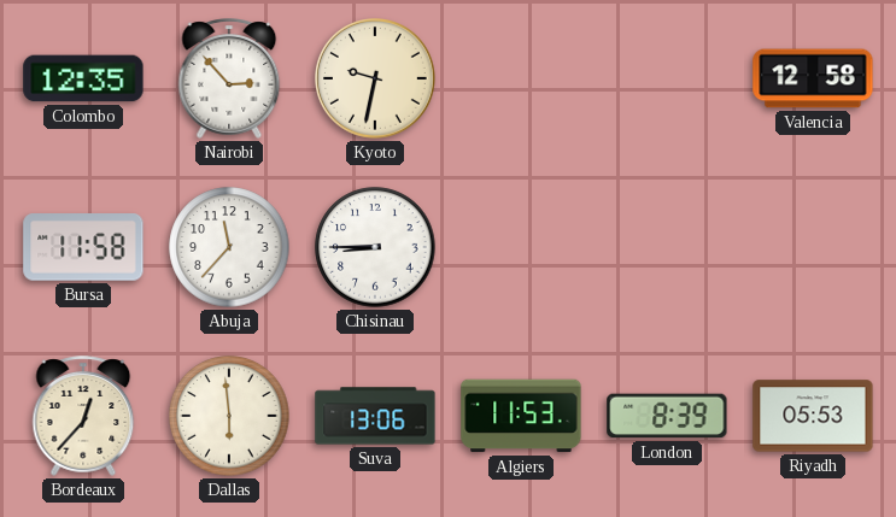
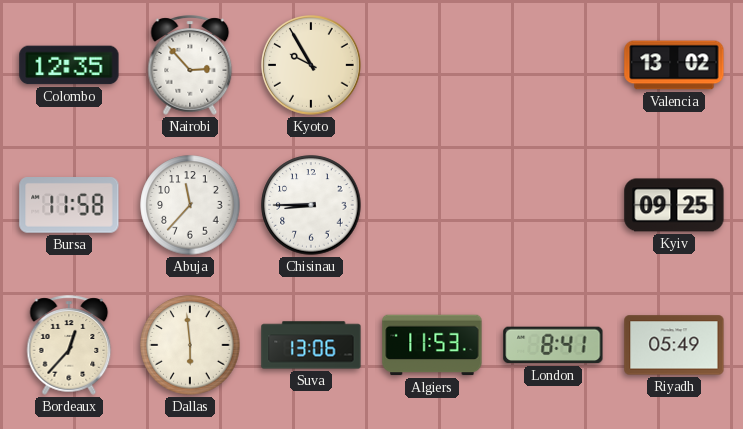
Kyoto: 9:32 -> 9:55 (312, 66)
Valencia: 12:58 -> 13:02 (674, 65)
Kyiv: none -> 09:25 (674, 205)
London: 8:39 -> 8:41 (553, 345)
Riyadh: 05:53 -> 05:49 (674, 345)
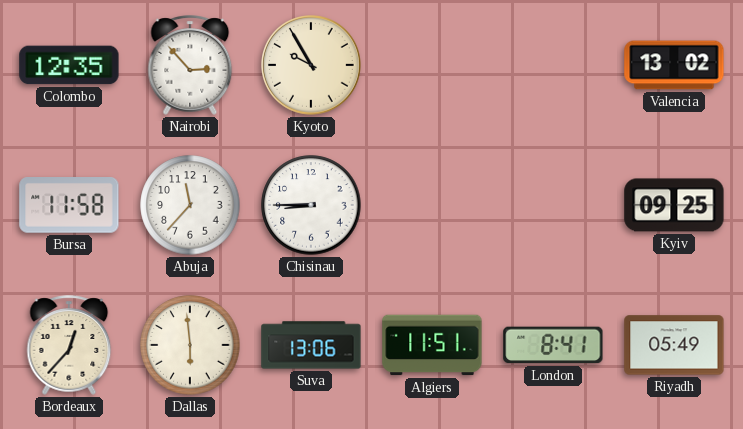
Algiers: 11:53 -> 11:51 (432, 345)
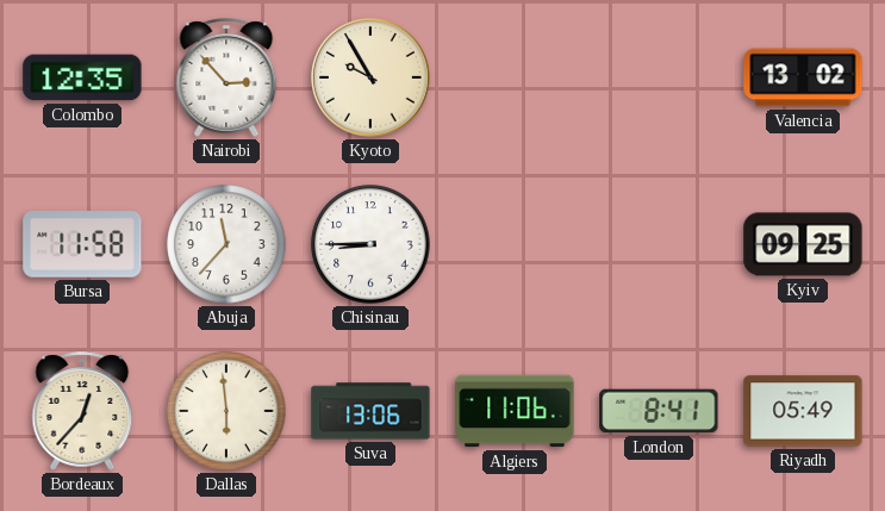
Algiers: 11:51 -> 11:06 (515, 411)
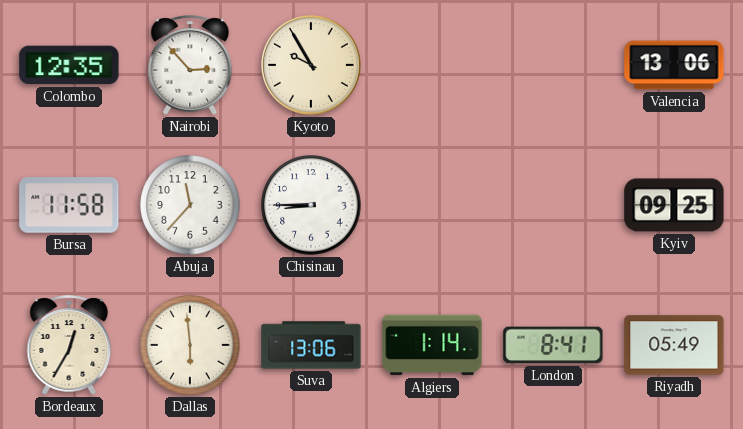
Valencia: 13:02 -> 13:06 (674, 65)
Bordeaux: 12:37 -> 12:35 (69, 345)
Algiers: 11:06 -> 1:14 (432, 345)
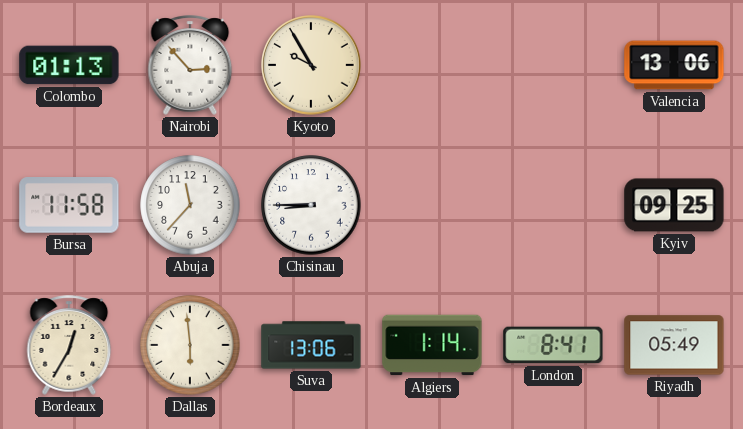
Colombo: 12:35 -> 01:13 (69, 65)
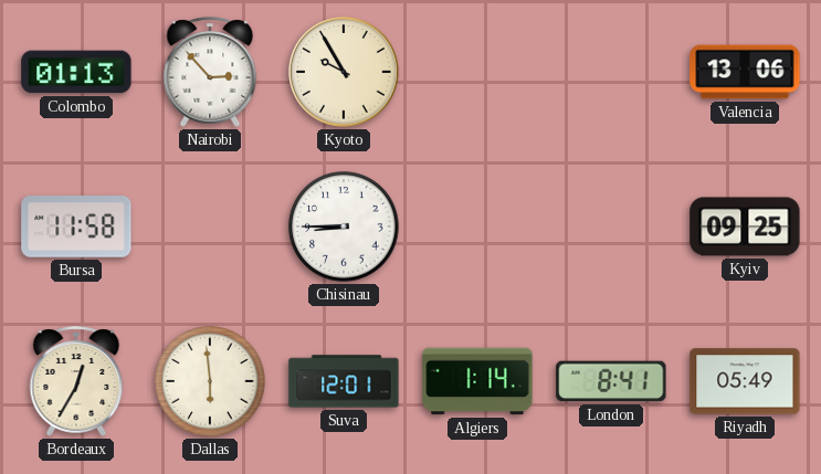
Abuja: 11:37 -> none (190, 205)
Suva: 13:06 -> 12:01 (344, 381)
